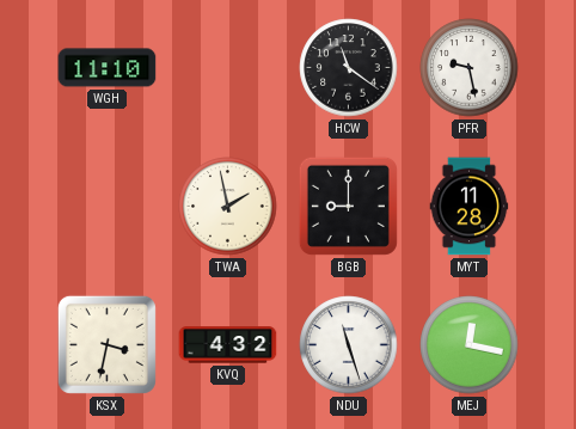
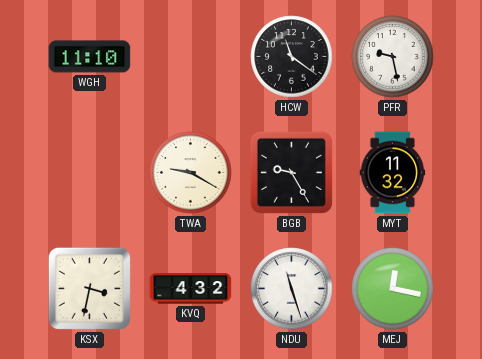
TWA: 1:58 -> 9:20 (191, 173)
BGB: 9:00 -> 9:25 (291, 172)
MYT: 11:28 -> 11:32 (393, 173)
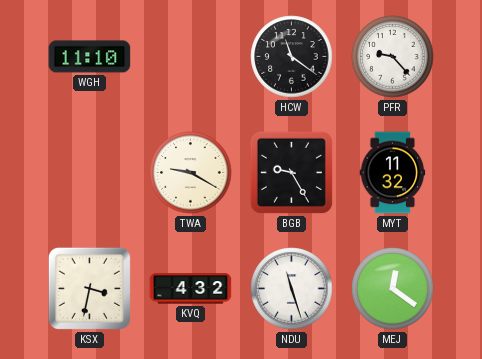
PFR: 9:28 -> 9:23 (393, 57)
MEJ: 12:17 -> 12:21 (393, 289)
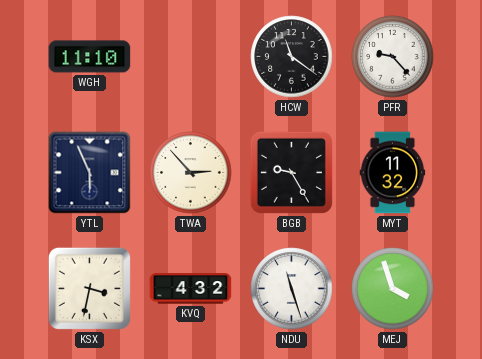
YTL: none -> 5:56 (90, 173)
TWA: 9:20 -> 2:53 (191, 173)
MEJ: 12:21 -> 3:57 (393, 289)
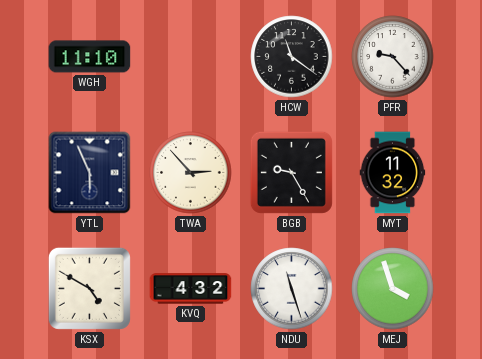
KSX: 3:32 -> 4:50 (89, 288)
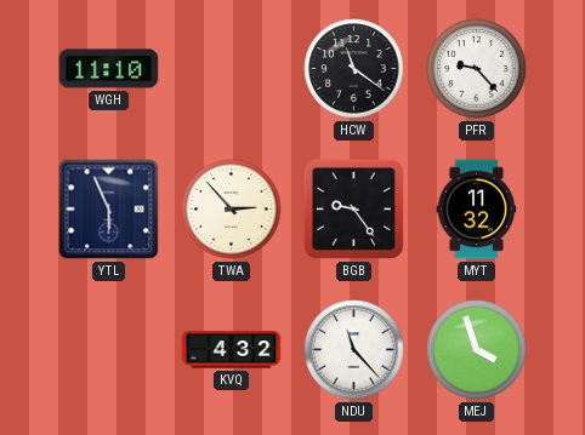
BGB: 9:25 -> 9:24 (353, 208)
KSX: 4:50 -> none (89, 288)
NDU: 11:27 -> 11:23 (354, 350)
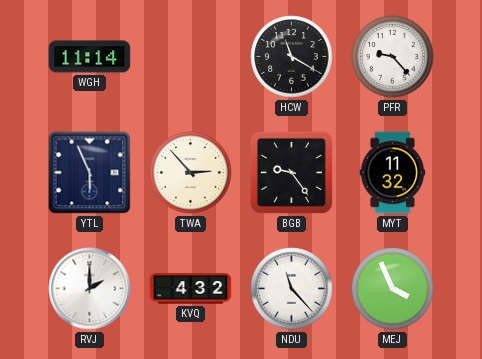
WGH: 11:10 -> 11:14 (90, 57)
HCW: 11:21 -> 11:20 (292, 57)
RVJ: none -> 2:00 (90, 289)
MEJ: 3:57 -> 3:56 (393, 289)
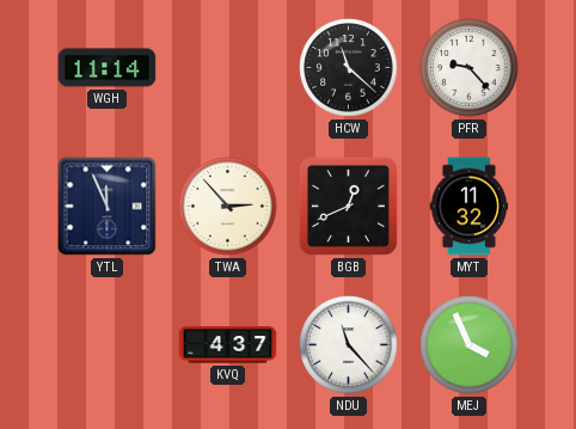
HCW: 11:20 -> 11:22 (349, 68)
YTL: 5:56 -> 11:56 (108, 207)
BGB: 9:24 -> 12:41 (348, 206)
RVJ: 2:00 -> none (90, 289)
KVQ: 4:32 -> 4:37 (228, 345)
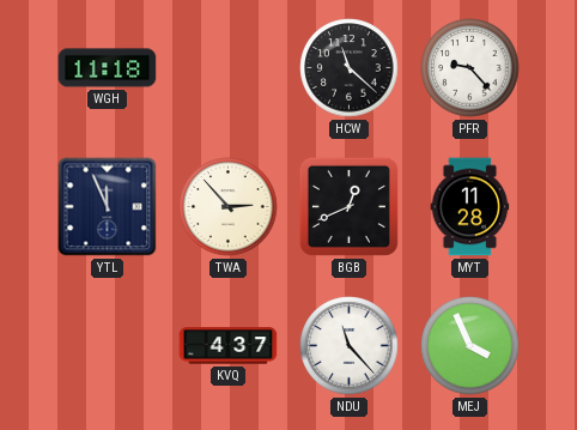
WGH: 11:14 -> 11:18 (108, 68)
MYT: 11:32 -> 11:28 (470, 207)
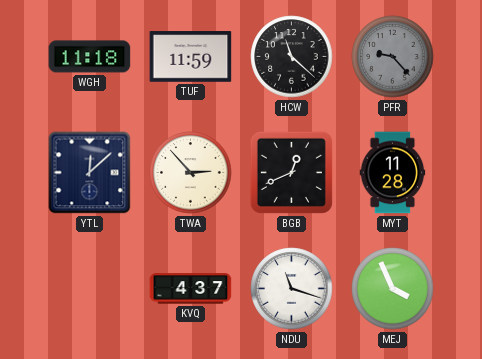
TUF: none -> 11:59 (191, 57)
PFR dial: white -> grey (393, 57)
YTL: 11:56 -> 12:08 (90, 173)
NDU: 11:23 -> 11:18 (292, 289)
